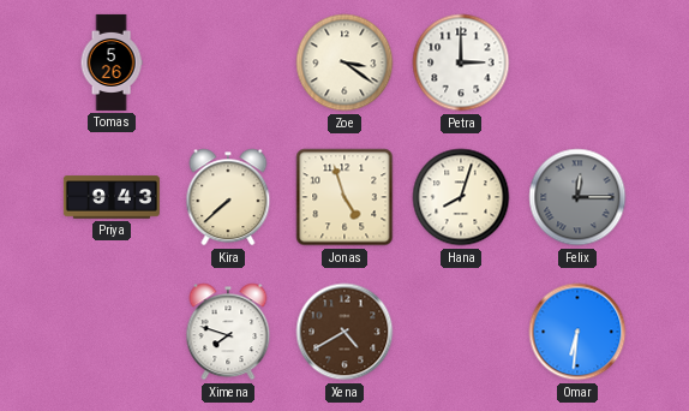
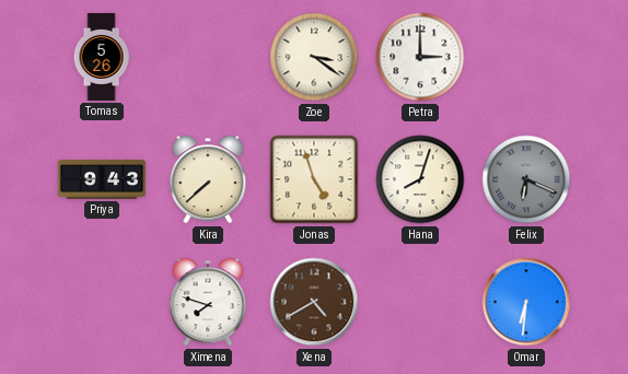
Felix: 12:15 -> 6:19 (526, 179)
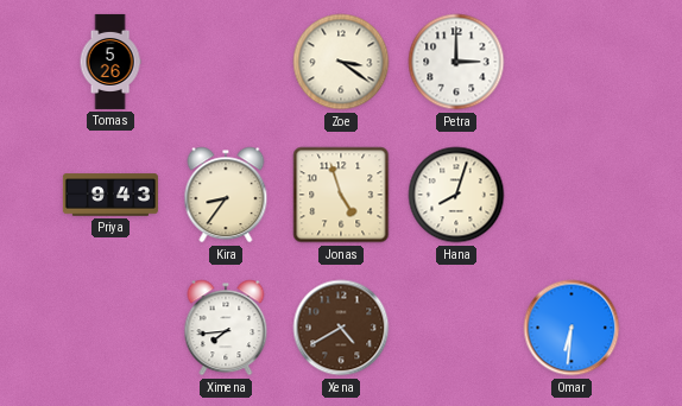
Kira: 7:38 -> 8:36 (226, 195)
Felix: 6:19 -> none (526, 179)
Ximena: 7:48 -> 7:44 (226, 328)
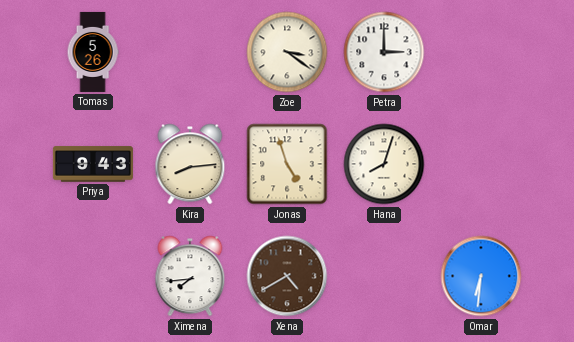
Kira: 8:36 -> 8:14 (190, 164)
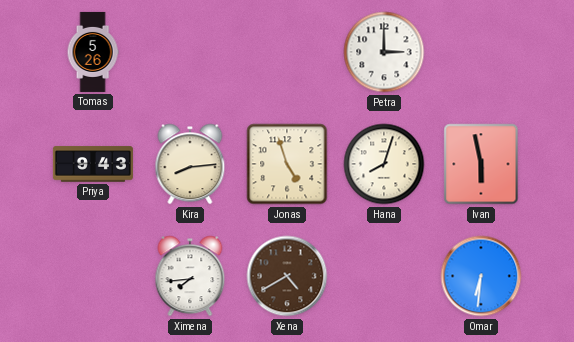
Zoe: 3:21 -> none (287, 52)
Ivan: none -> 5:58 (481, 164)
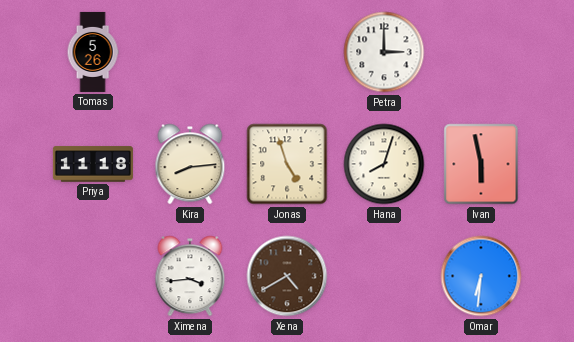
Priya: 9:43 -> 11:18 (93, 164)
Ximena: 7:44 -> 3:44 (190, 276)
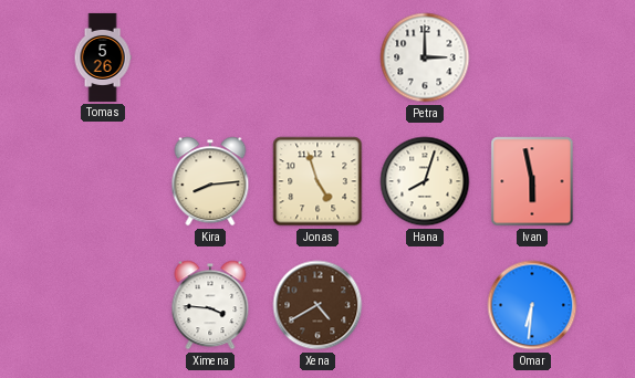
Priya: 11:18 -> none (93, 164)
Ximena: 3:44 -> 3:46 (210, 305)
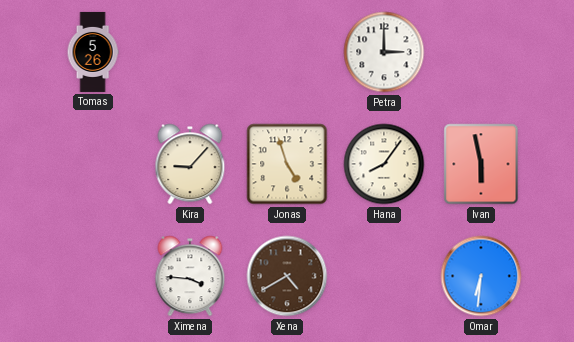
Kira: 8:14 -> 9:07 (190, 164)
Hana: 8:03 -> 8:06 (384, 164)
